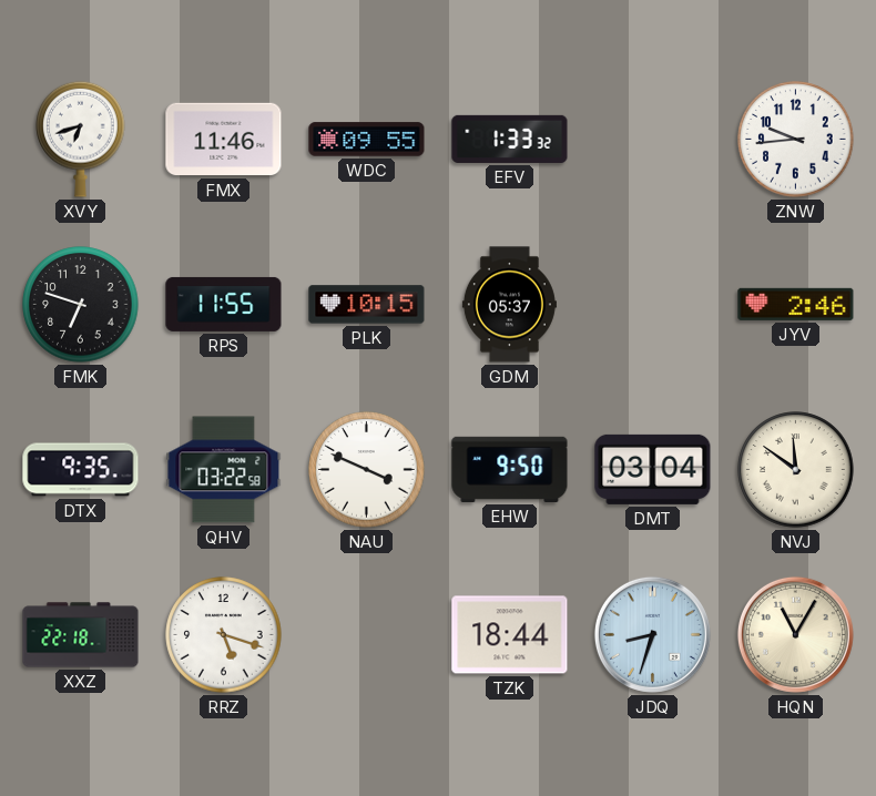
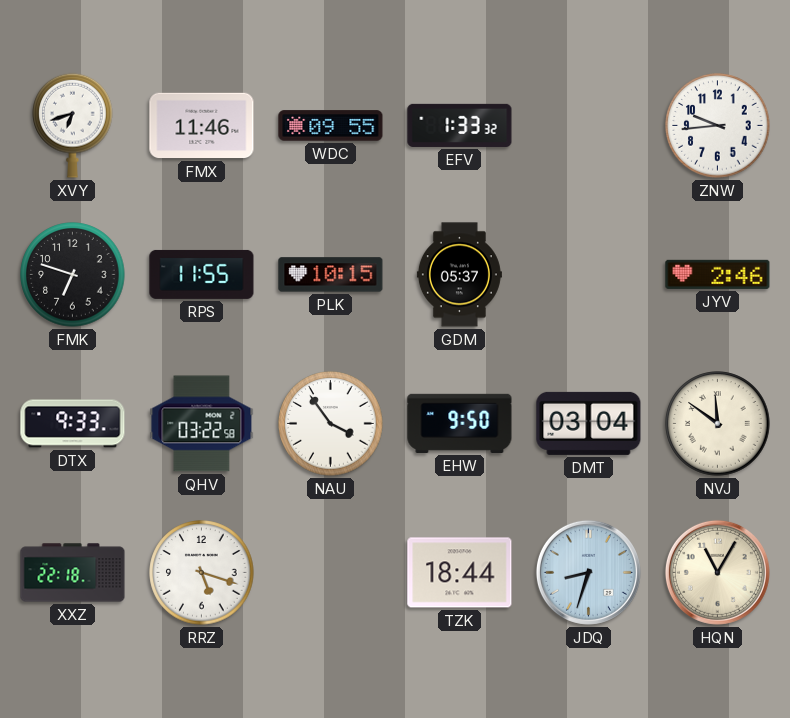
DTX: 9:35 -> 9:33 (73, 424)
NAU: 3:49 -> 3:54 (331, 424)
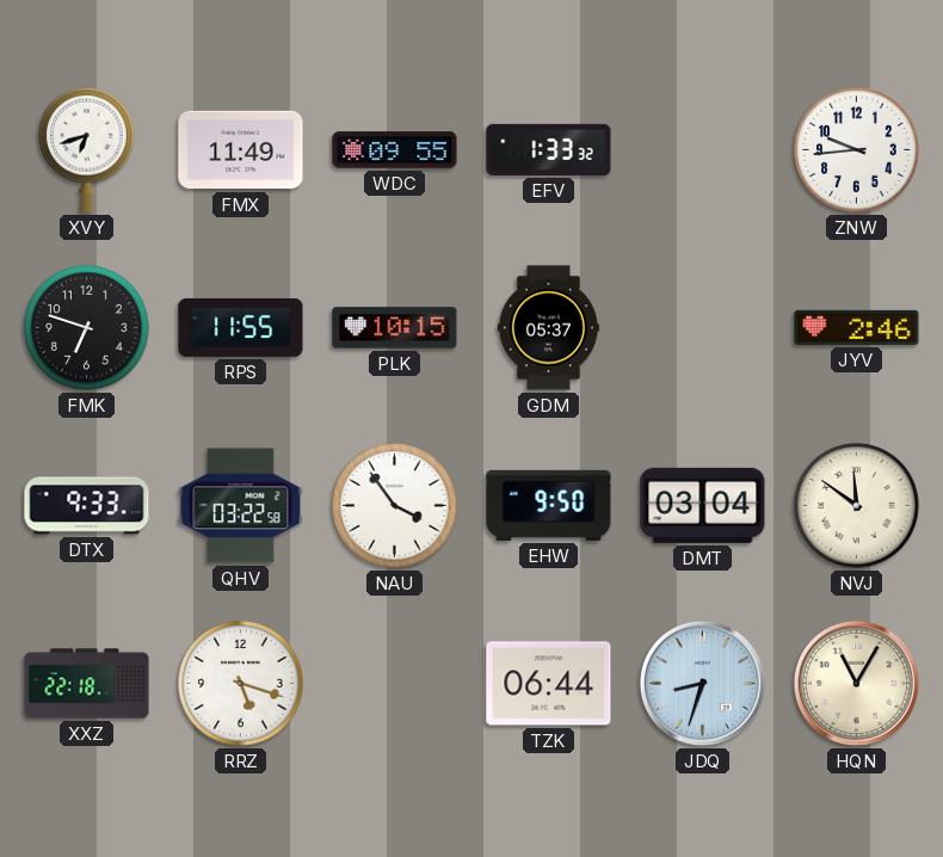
FMX: 11:46 -> 11:49 (241, 150)
TZK: 18:44 -> 06:44 (549, 684)
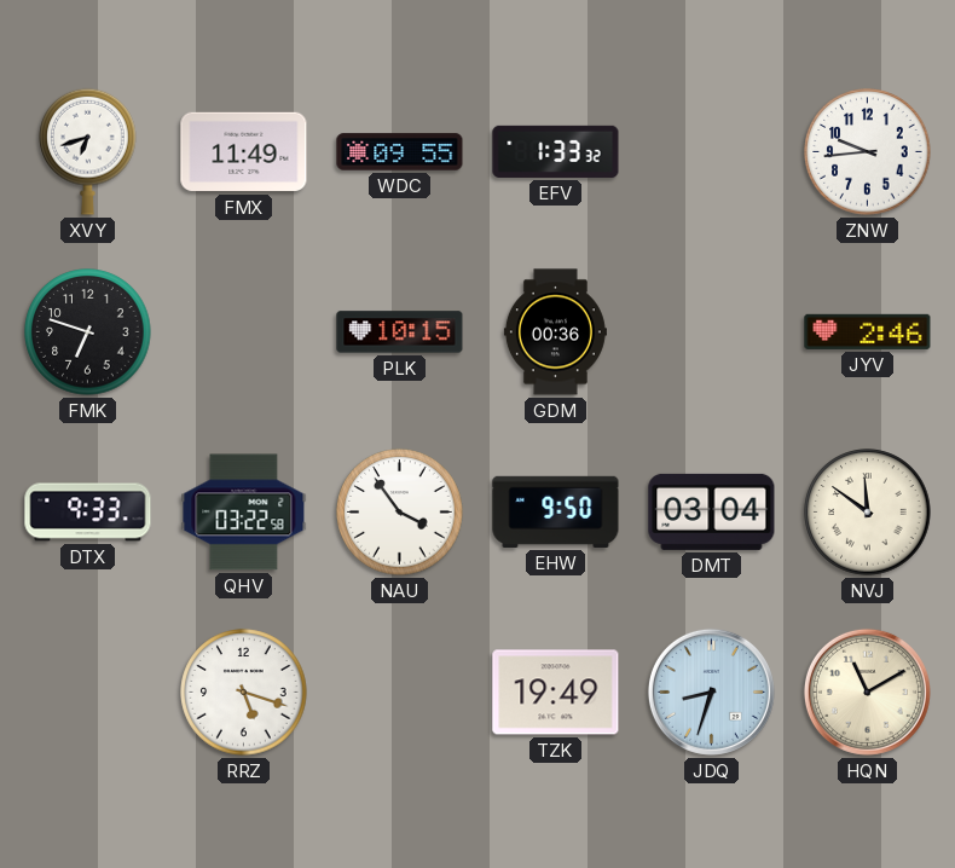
RPS: 11:55 -> none (241, 327)
GDM: 05:37 -> 00:36 (555, 332)
XXZ: 22:18 -> none (87, 684)
TZK: 06:44 -> 19:49 (556, 693)
HQN: 11:05 -> 11:10 (867, 691)
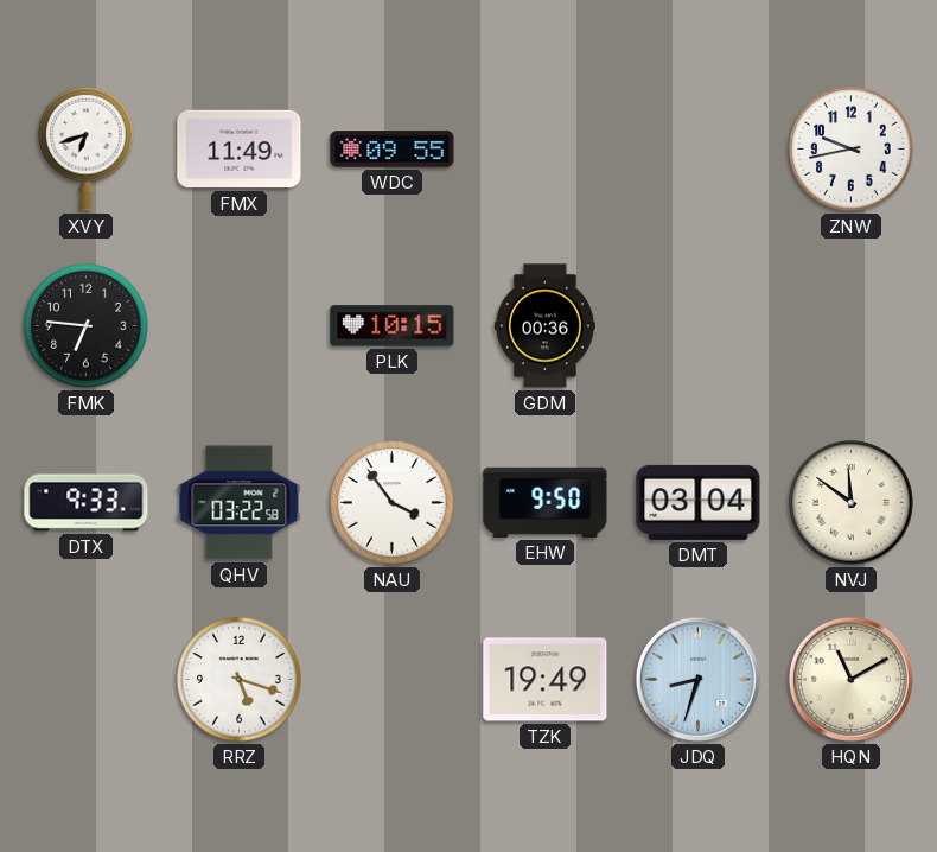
EFV: 1:33 -> none (556, 151)
ZNW: 9:44 -> 9:43 (852, 150)
FMK: 6:48 -> 6:46 (87, 326)
JYV: 2:46 -> none (868, 331)
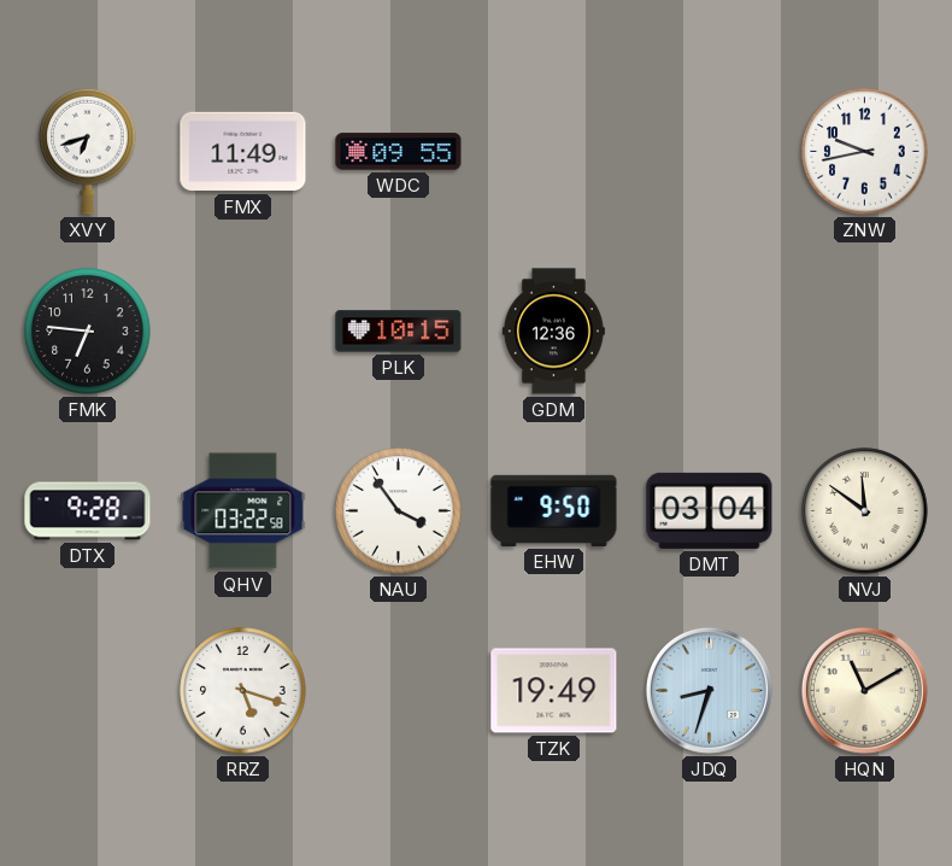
GDM: 00:36 -> 12:36 (553, 332)
DTX: 9:33 -> 9:28 (88, 511)
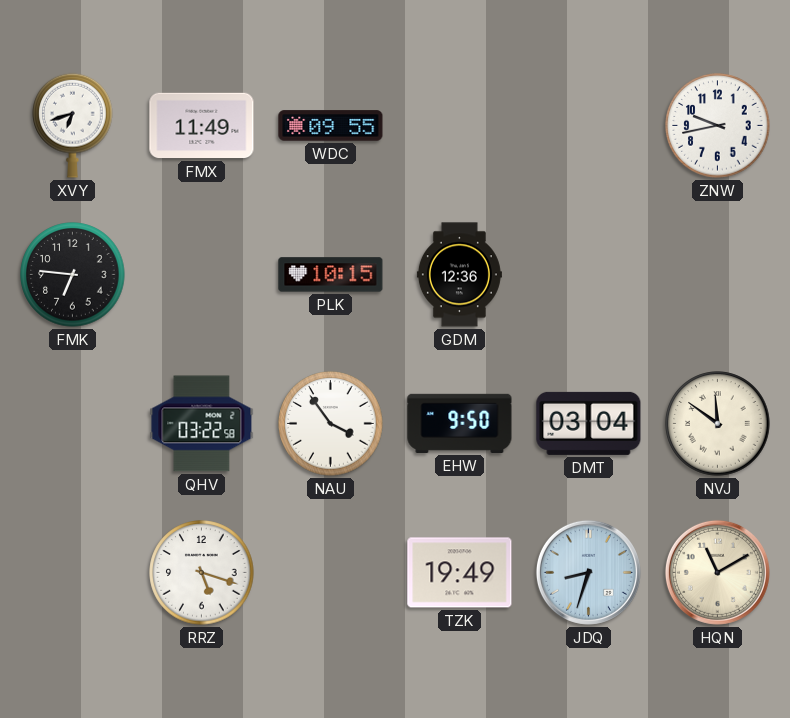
DTX: 9:28 -> none (88, 511)
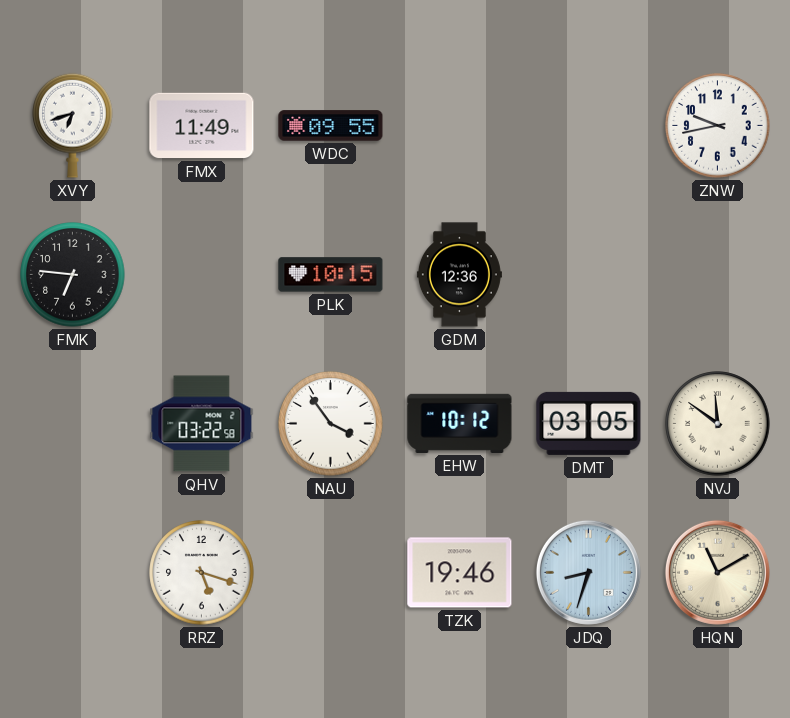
EHW: 9:50 -> 10:12 (460, 423)
DMT: 03:04 -> 03:05 (589, 423)
TZK: 19:49 -> 19:46 (460, 573)
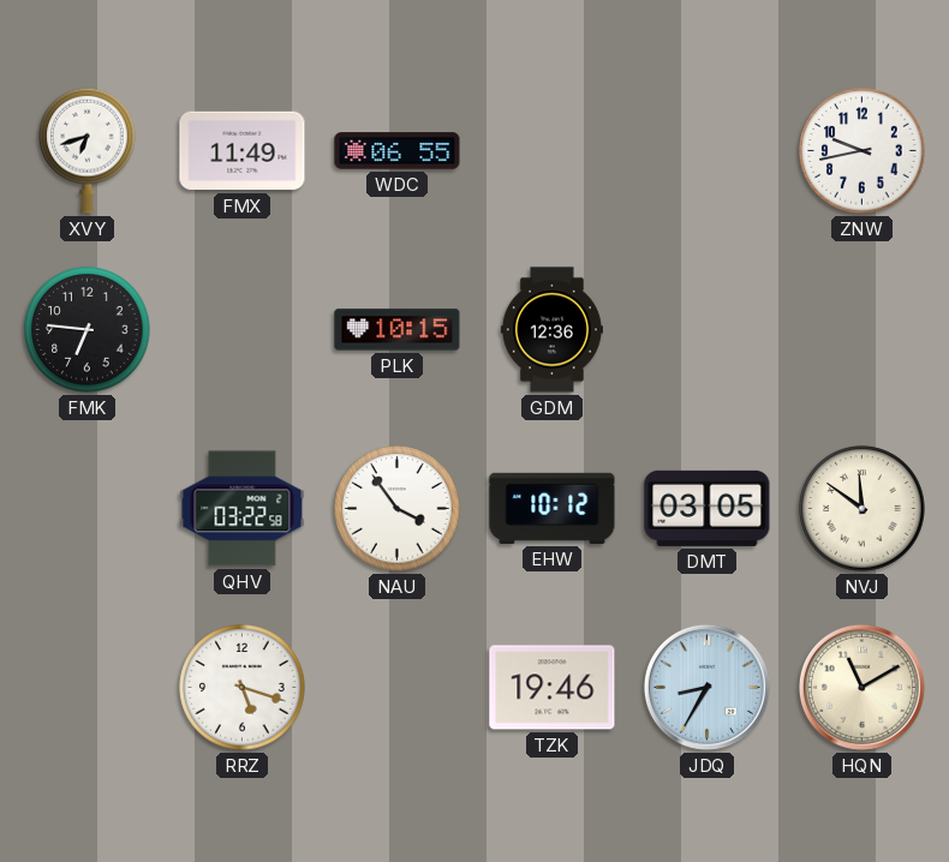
WDC: 09:55 -> 06:55 (398, 151)
JDQ: 8:33 -> 8:35 (706, 687)
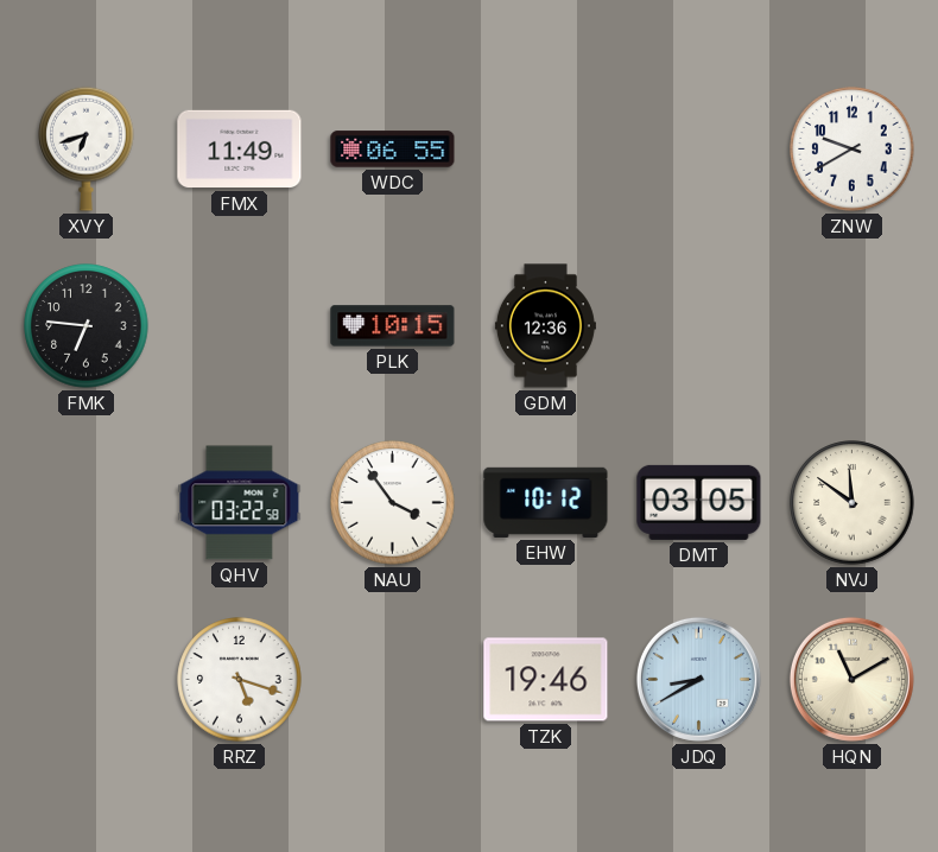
ZNW: 9:43 -> 9:40 (853, 150)
JDQ: 8:35 -> 8:40 (698, 679)
